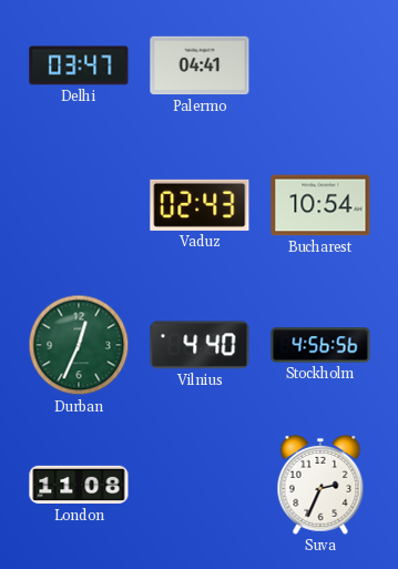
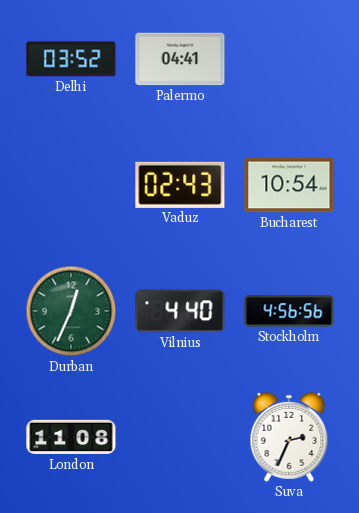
Delhi: 03:47 -> 03:52 (71, 59)
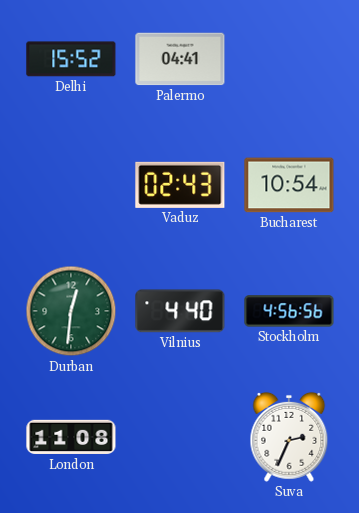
Delhi: 03:52 -> 15:52 (71, 59)
Durban: 12:34 -> 12:31 (71, 311)
